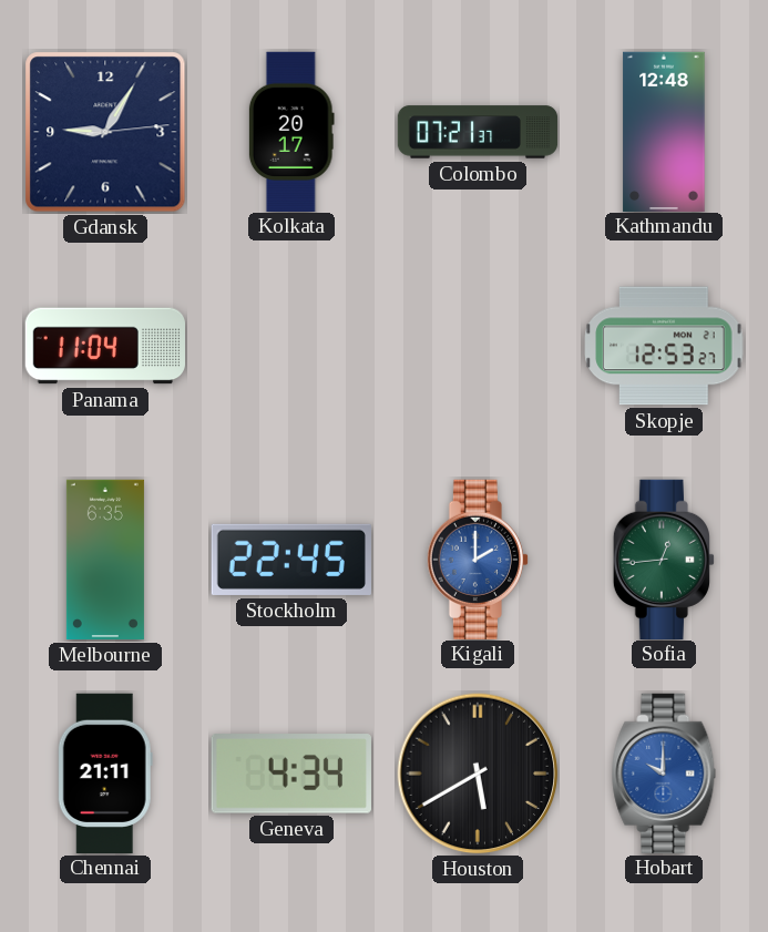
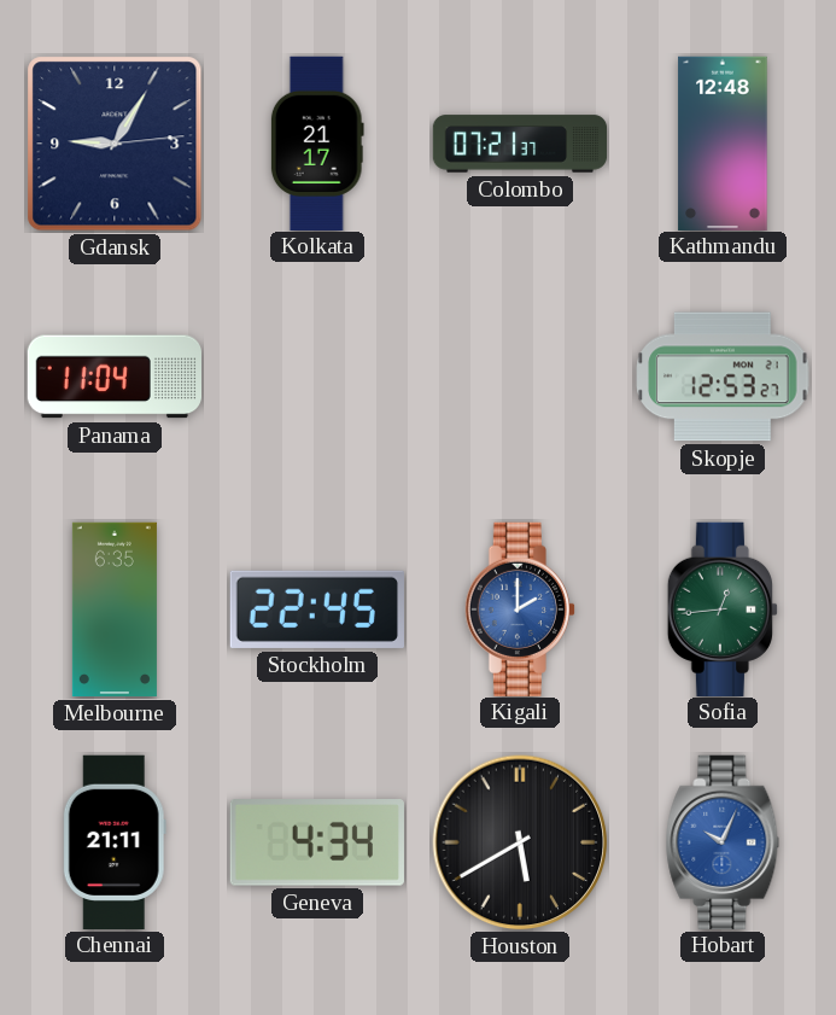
Kolkata: 20:17 -> 21:17 (317, 142)
Hobart: 10:00 -> 10:04 (723, 841)
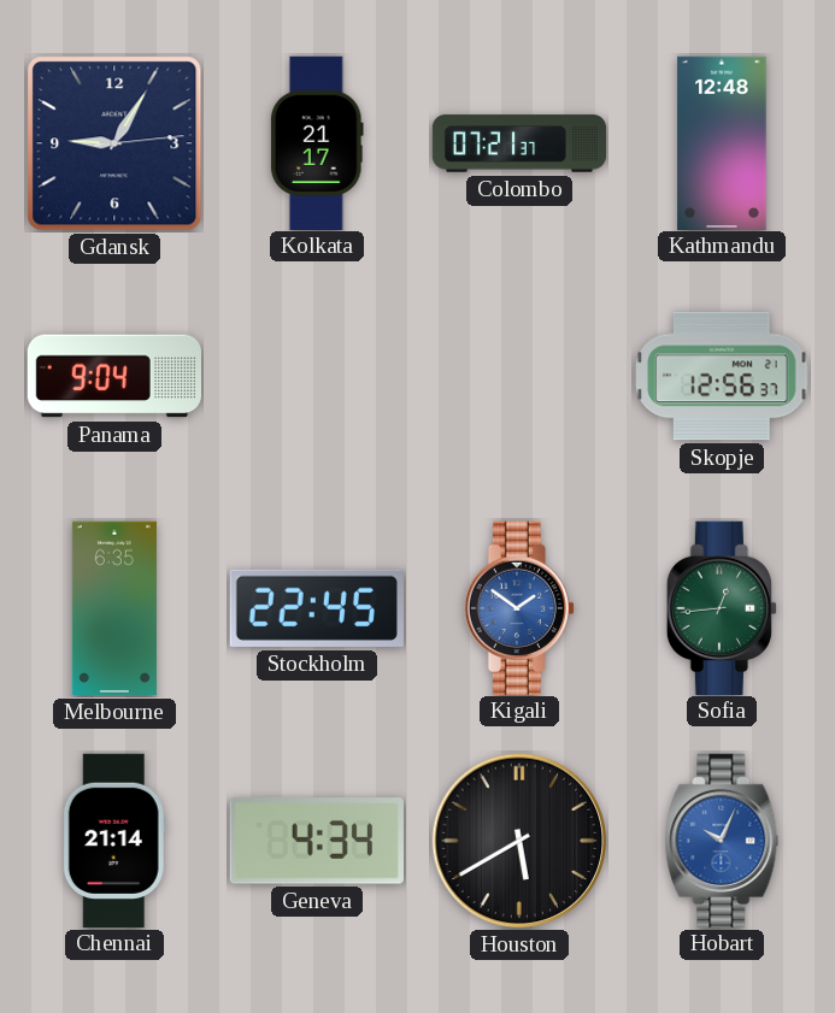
Panama: 11:04 -> 9:04 (113, 376)
Skopje: 12:53 -> 12:56 (722, 376)
Kigali: 2:00 -> 1:51 (519, 607)
Chennai: 21:11 -> 21:14 (114, 840)
